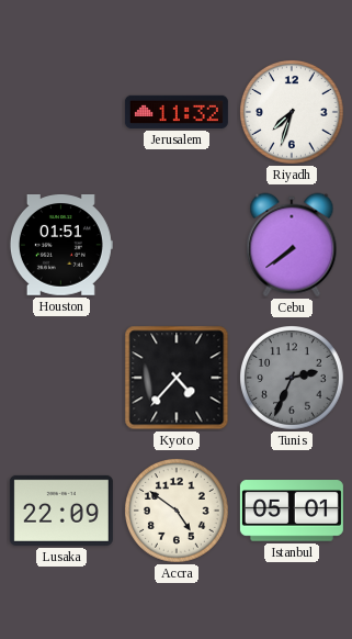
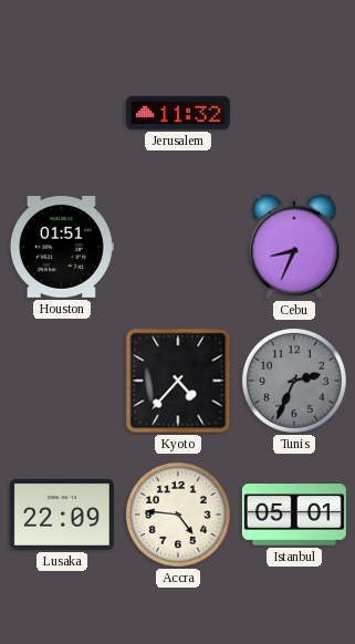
Riyadh: 7:33 -> none (293, 113)
Cebu: 7:39 -> 8:34 (294, 247)
Accra: 4:51 -> 4:46 (179, 516)
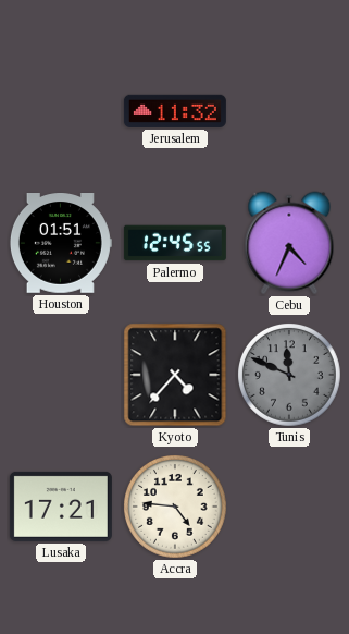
Palermo: none -> 12:45 (175, 243)
Cebu: 8:34 -> 4:34 (289, 243)
Tunis: 2:34 -> 11:49 (290, 376)
Lusaka: 22:09 -> 17:21 (61, 507)
Istanbul: 05:01 -> none (294, 515)
